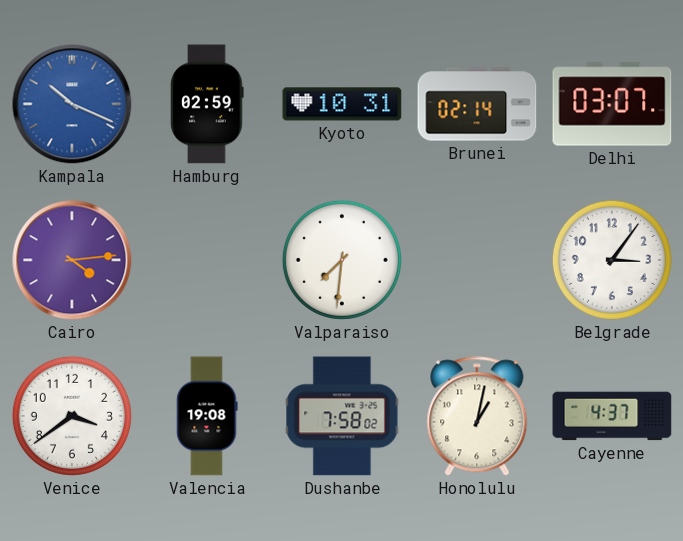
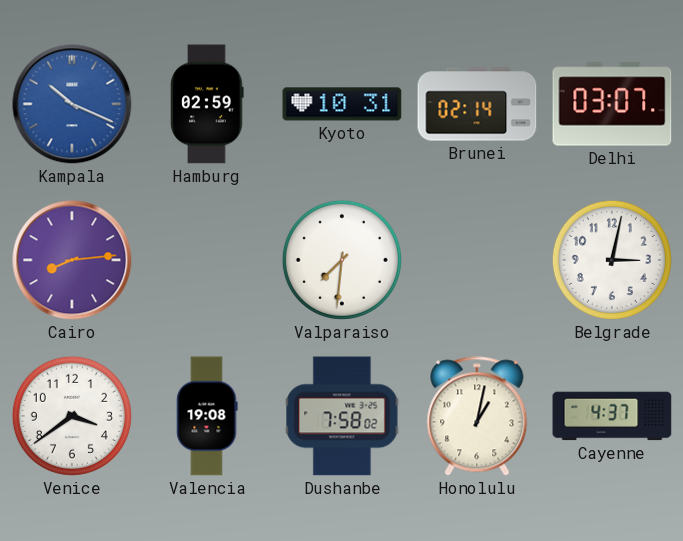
Cairo: 4:14 -> 8:14 (72, 260)
Belgrade: 3:06 -> 3:02 (612, 260)
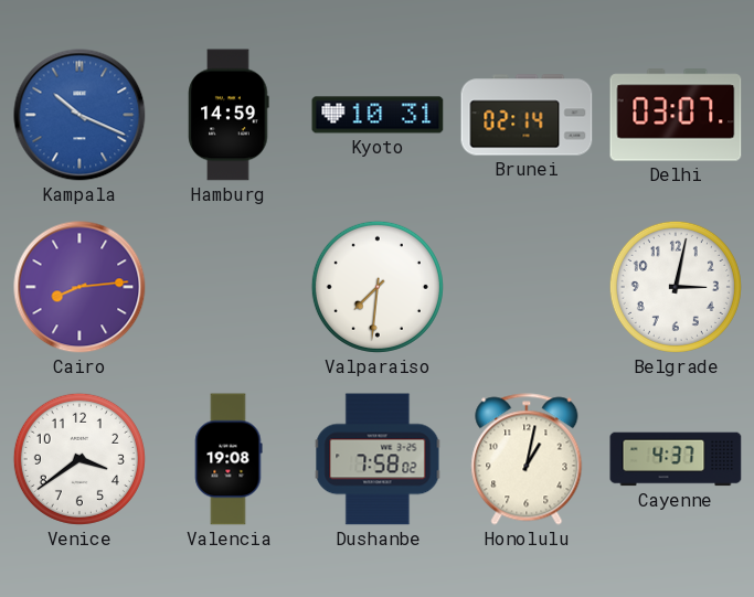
Hamburg: 02:59 -> 14:59 (229, 115)
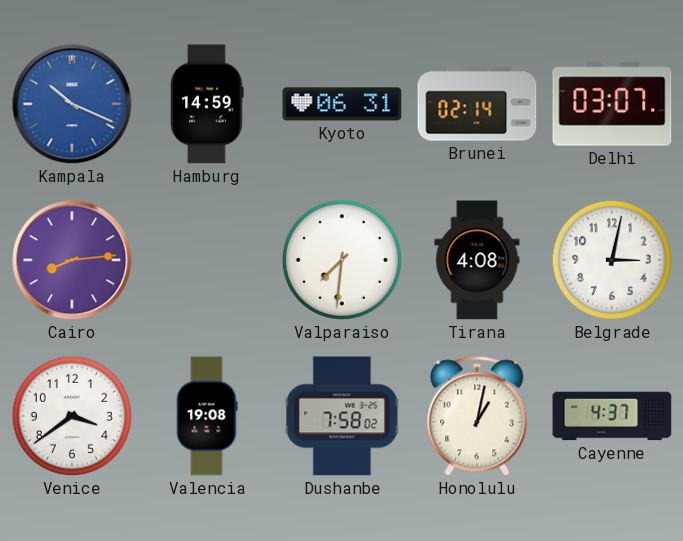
Kyoto: 10:31 -> 06:31 (342, 104)
Tirana: none -> 4:08 (477, 260)
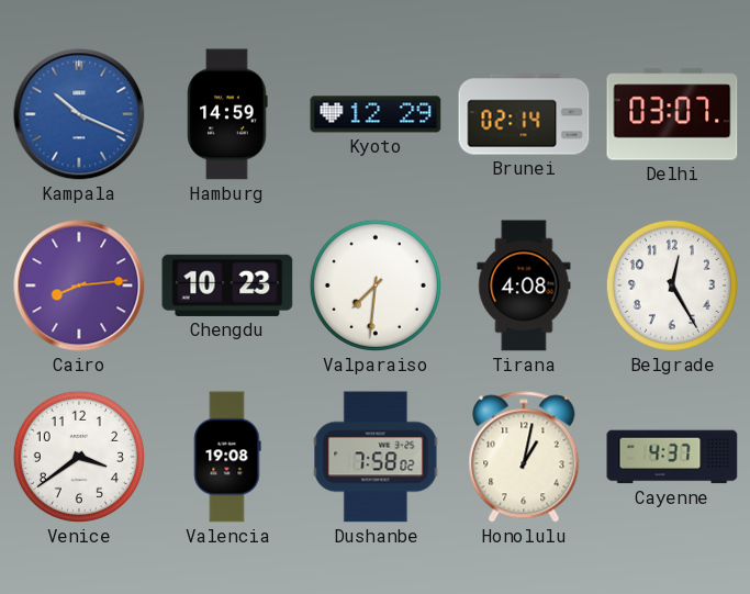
Kyoto: 06:31 -> 12:29 (376, 114)
Chengdu: none -> 10:23 (227, 285)
Belgrade: 3:02 -> 12:25 (672, 285)
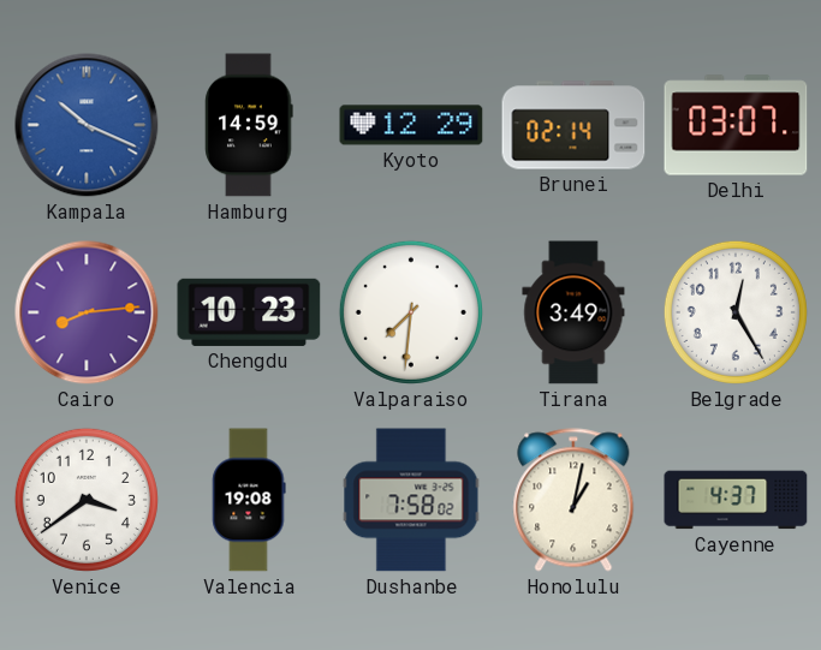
Tirana: 4:08 -> 3:49 (573, 312)
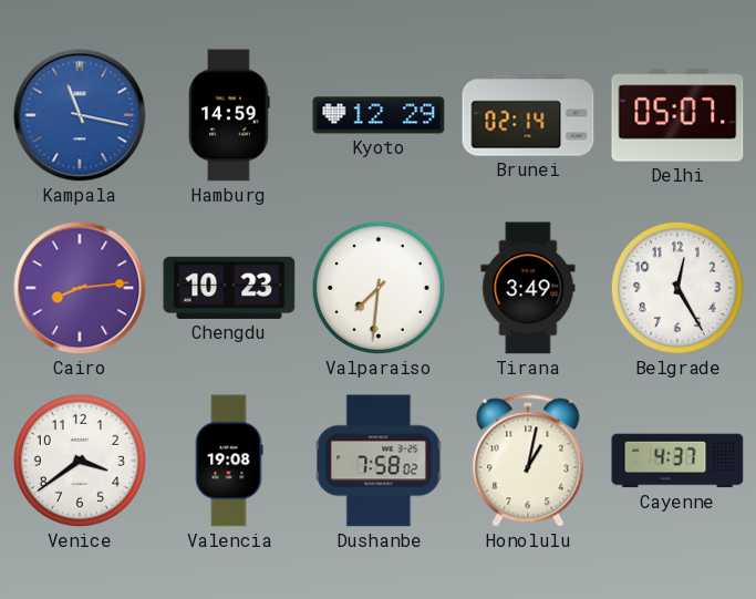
Kampala: 10:19 -> 11:17 (80, 115)
Delhi: 03:07 -> 05:07 (677, 115)
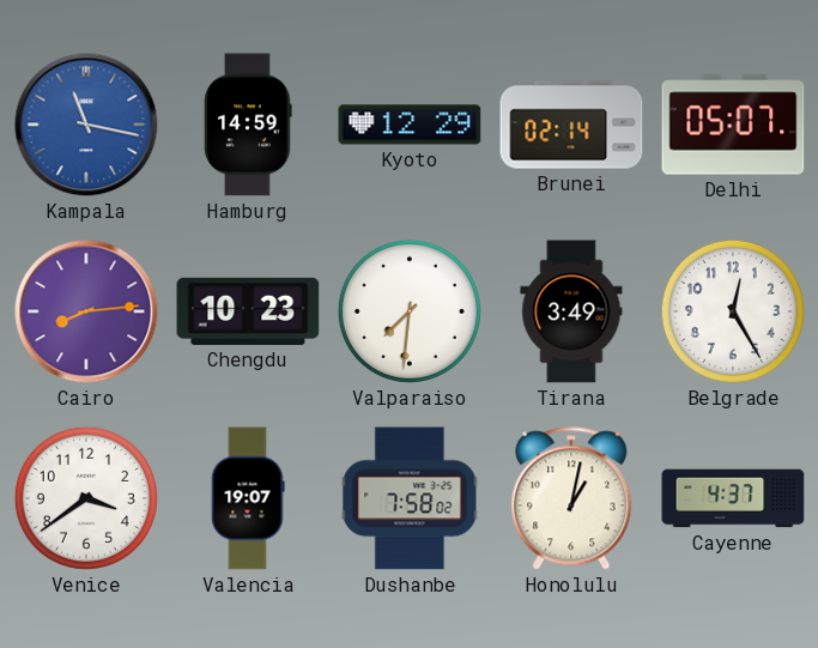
Valencia: 19:08 -> 19:07 (248, 498)
